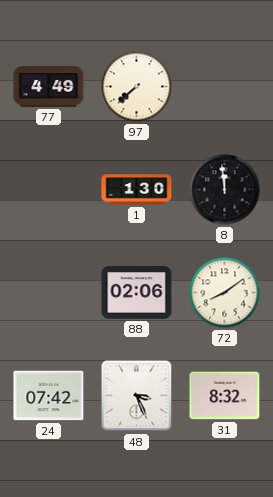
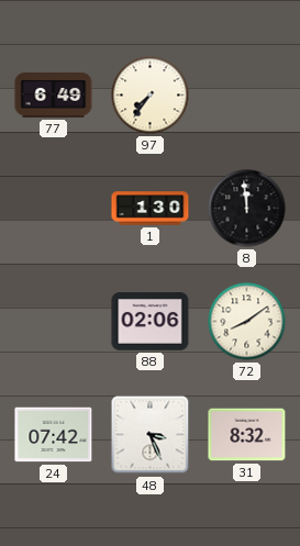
77: 4:49 -> 6:49 (54, 96)
97: 7:38 -> 7:36 (151, 96)
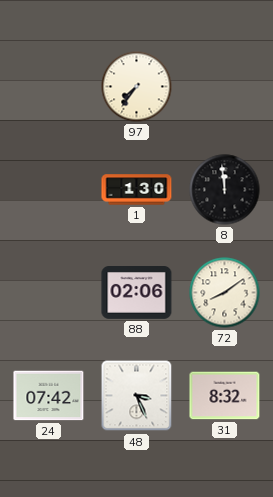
77: 6:49 -> none (54, 96)
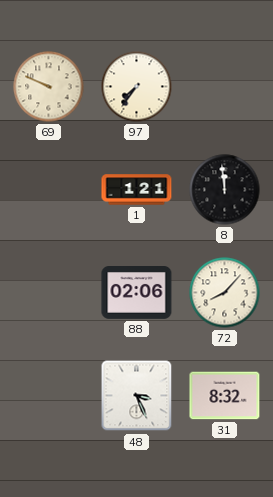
69: none -> 9:49 (49, 87)
1: 1:30 -> 1:21 (137, 190)
72: 8:09 -> 8:07 (225, 293)
24: 07:42 -> none (49, 396)
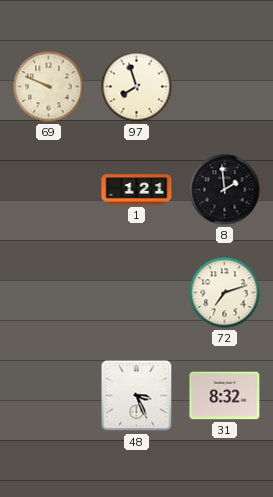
97: 7:36 -> 7:57 (137, 87)
8: 11:59 -> 1:59 (225, 190)
88: 02:06 -> none (137, 293)
72: 8:07 -> 7:12 (225, 293)
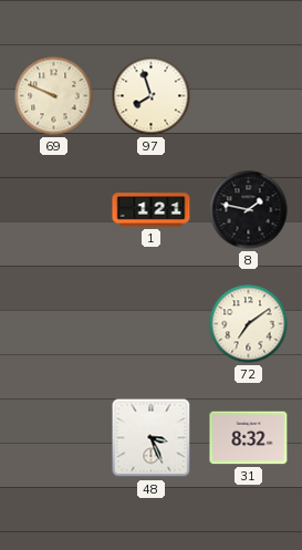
8: 1:59 -> 1:47 (249, 210)
72: 7:12 -> 7:09 (249, 324)
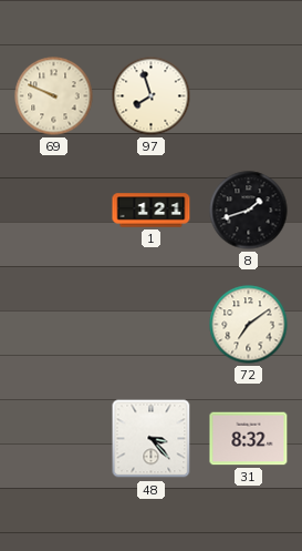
8: 1:47 -> 1:42 (249, 211)
48: 3:26 -> 3:23 (152, 439)
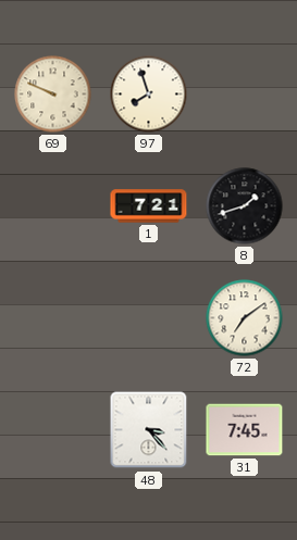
1: 1:21 -> 7:21 (149, 206)
31: 8:32 -> 7:45 (245, 430)
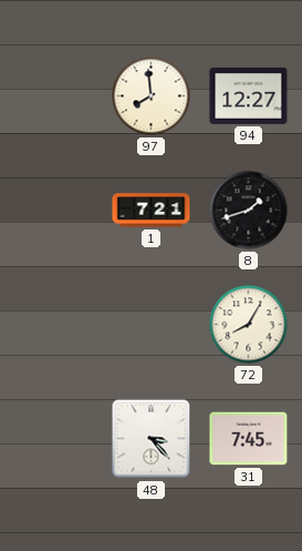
69: 9:49 -> none (53, 95)
97: 7:57 -> 7:59 (152, 96)
94: none -> 12:27 (249, 95)
72: 7:09 -> 8:05 (249, 325)
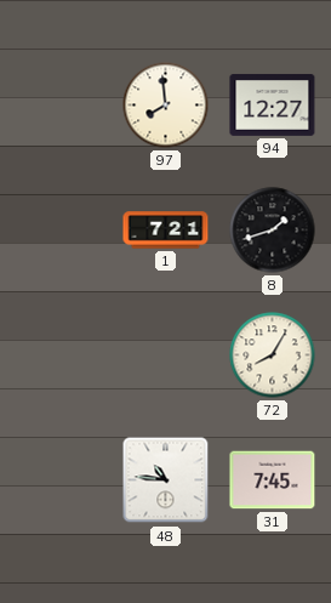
48: 3:23 -> 10:46 (166, 480)
